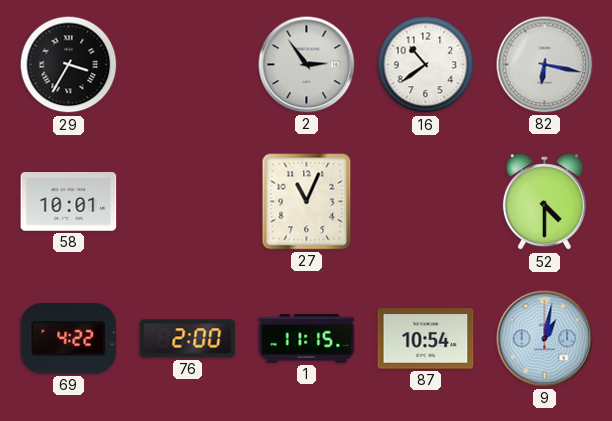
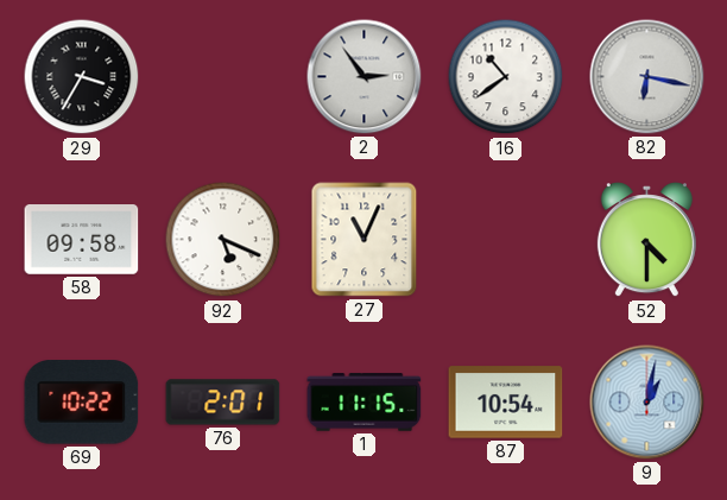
58: 10:01 -> 09:58 (82, 240)
92: none -> 5:19 (223, 240)
69: 4:22 -> 10:22 (82, 403)
76: 2:00 -> 2:01 (223, 403)
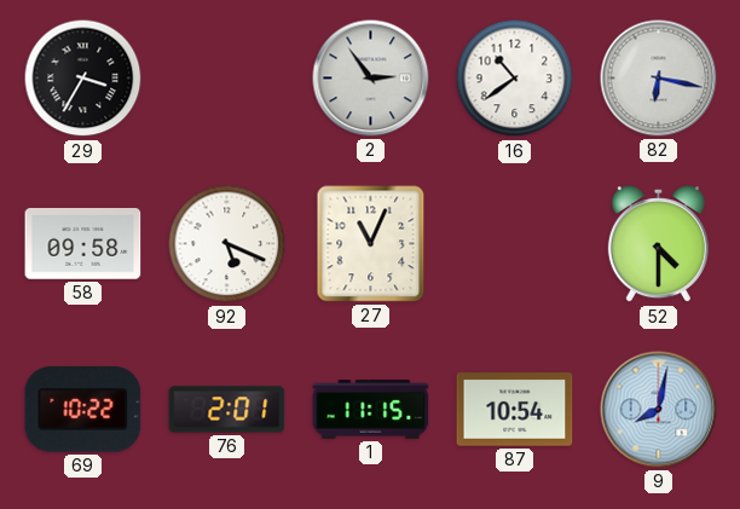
9: 1:02 -> 8:02 (659, 410)
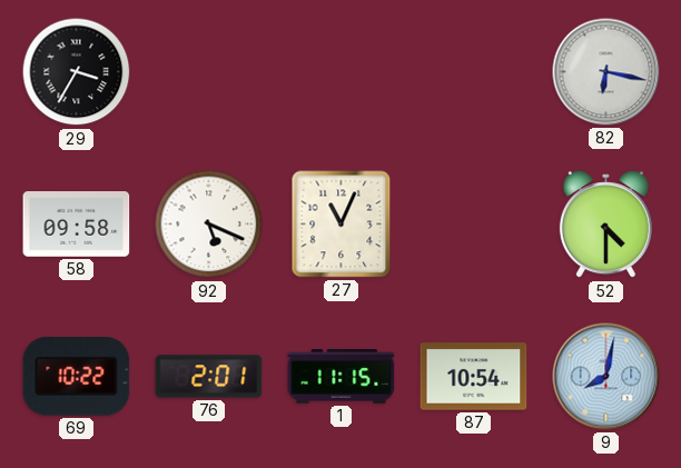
2: 2:54 -> none (371, 79)
16: 10:39 -> none (515, 79)
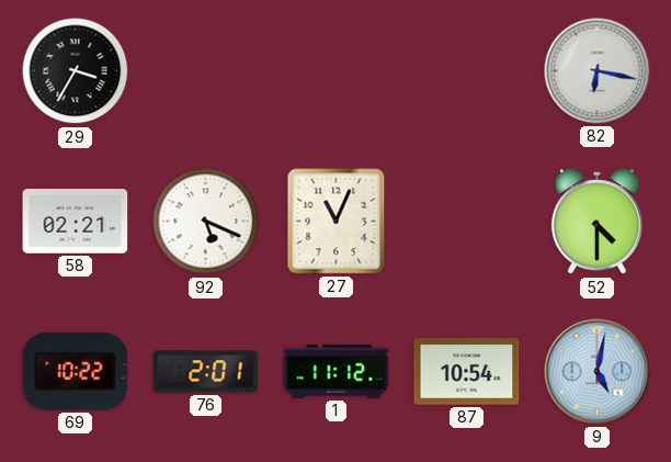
58: 09:58 -> 02:21 (76, 222)
1: 11:15 -> 11:12 (337, 372)
9: 8:02 -> 5:02 (598, 372)
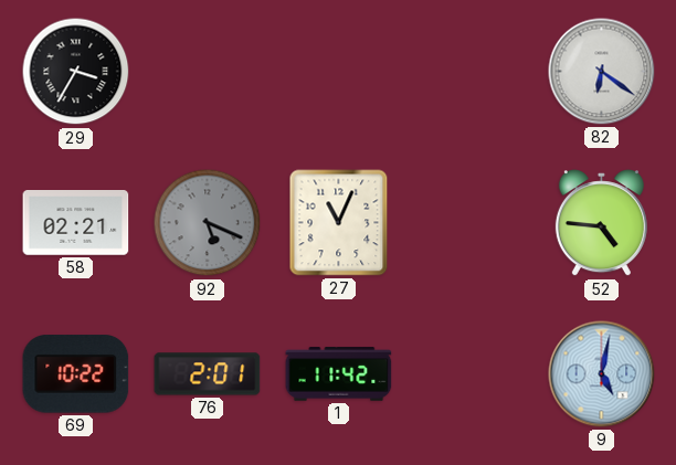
82: 6:17 -> 6:21 (602, 72)
92 dial: white -> grey (208, 223)
52: 4:30 -> 4:46 (601, 223)
1: 11:12 -> 11:42 (339, 374)
87: 10:54 -> none (467, 372)
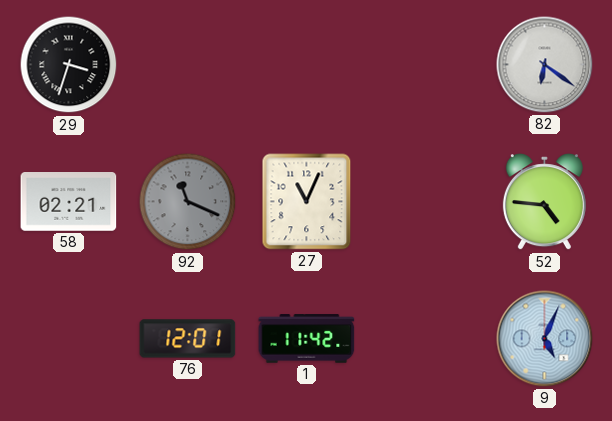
29: 3:35 -> 3:33 (69, 65)
92: 5:19 -> 11:19 (188, 202)
69: 10:22 -> none (76, 374)
76: 2:01 -> 12:01 (188, 339)
9: 5:02 -> 5:04 (545, 339)
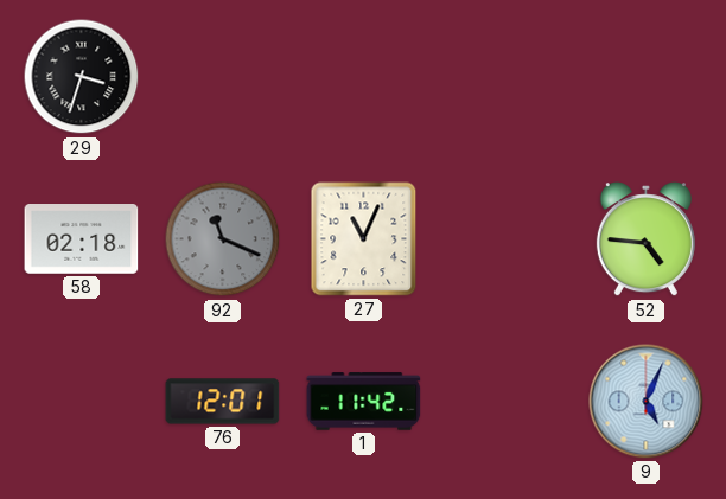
82: 6:21 -> none (545, 65)
58: 02:21 -> 02:18 (82, 239)
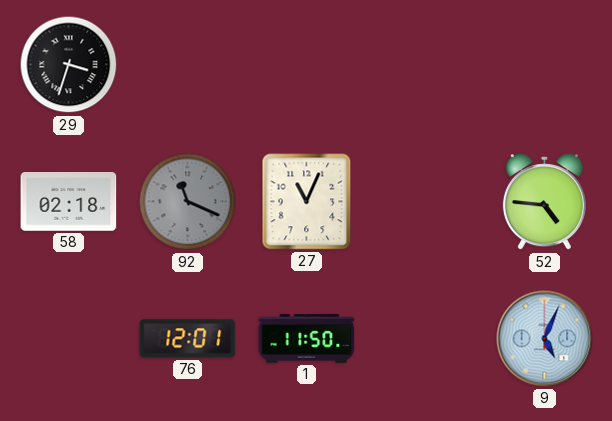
1: 11:42 -> 11:50 (307, 339)
